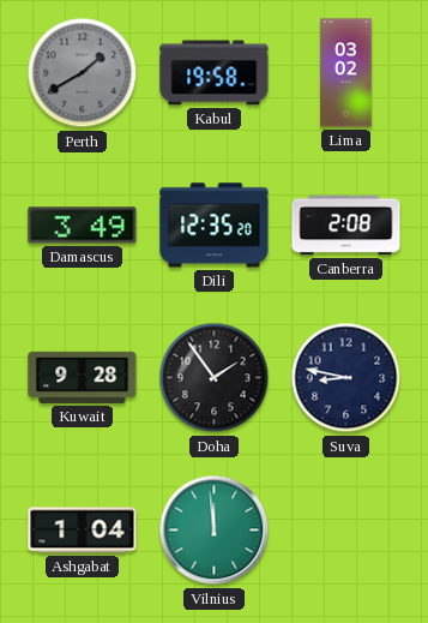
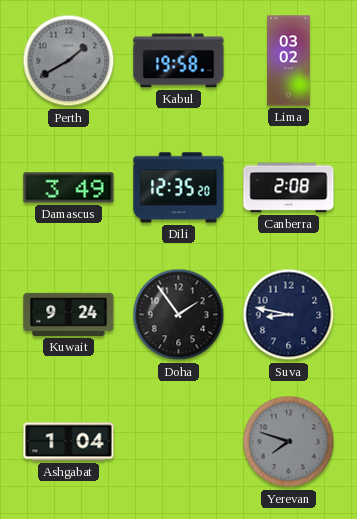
Kuwait: 9:28 -> 9:24 (69, 314)
Vilnius: 11:59 -> none (215, 531)
Yerevan: none -> 7:48 (289, 442)
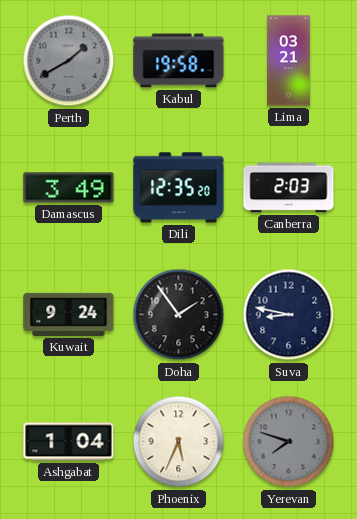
Lima: 03:02 -> 03:21 (289, 61)
Canberra: 2:08 -> 2:03 (289, 188)
Phoenix: none -> 5:34 (179, 442)
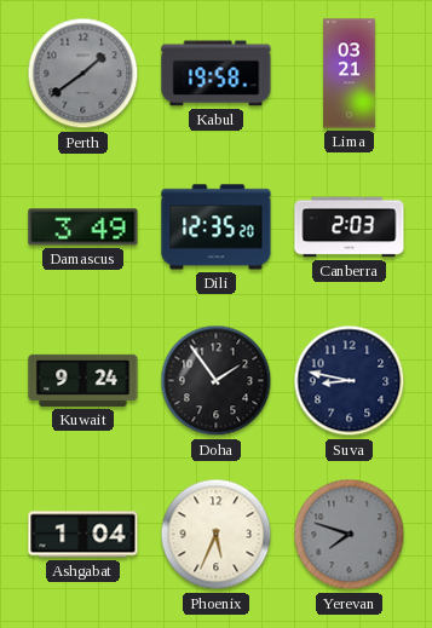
Perth: 1:40 -> 1:39 (83, 74)
